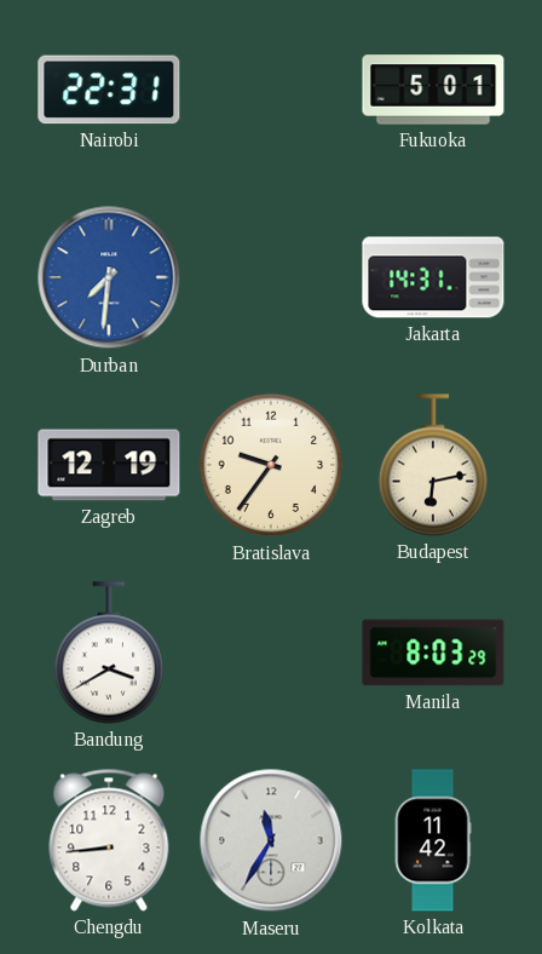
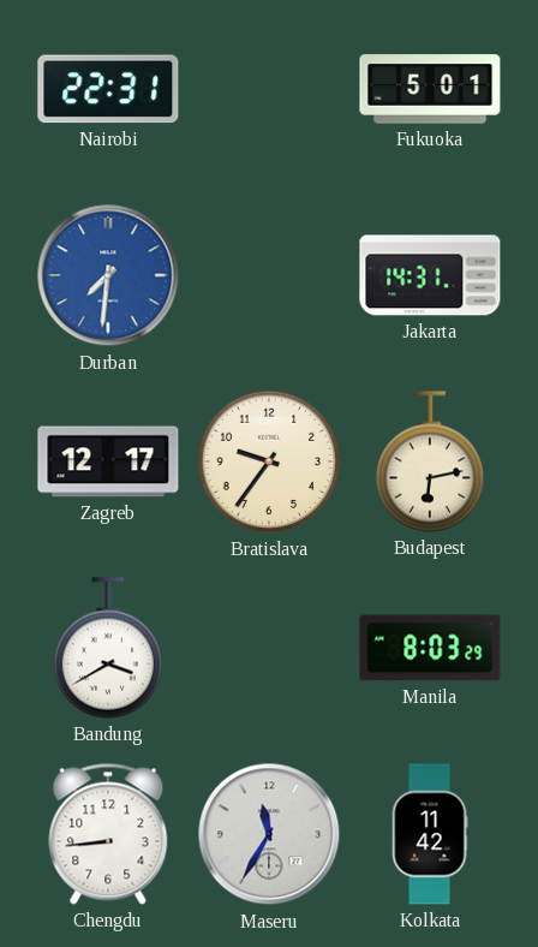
Zagreb: 12:19 -> 12:17 (108, 461)
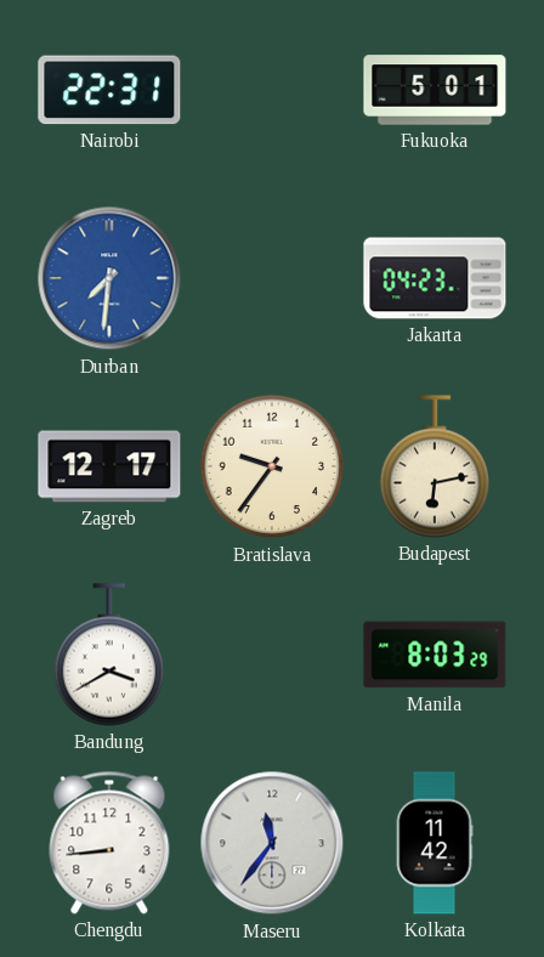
Jakarta: 14:31 -> 04:23 (435, 278)
Maseru: 11:35 -> 11:36 (272, 843)
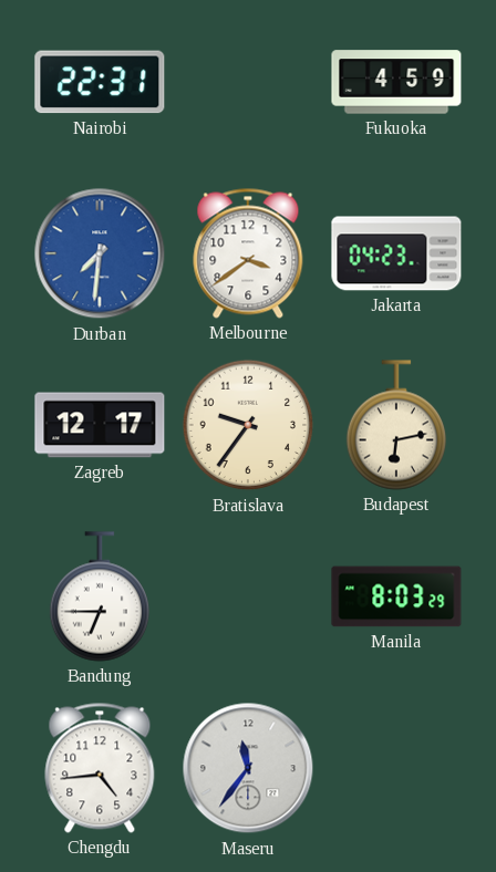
Fukuoka: 5:01 -> 4:59 (396, 82)
Melbourne: none -> 3:39 (248, 253)
Bandung: 3:40 -> 6:45 (99, 596)
Chengdu: 8:44 -> 4:44 (100, 768)
Kolkata: 11:42 -> none (435, 843)
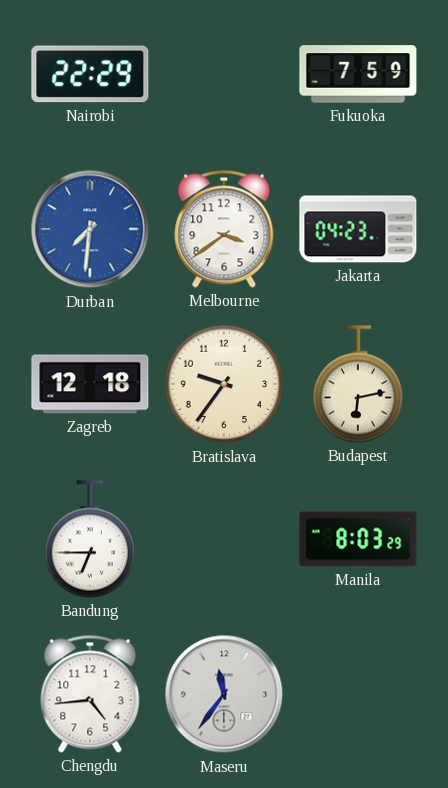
Nairobi: 22:31 -> 22:29 (90, 74)
Fukuoka: 4:59 -> 7:59 (358, 74)
Zagreb: 12:17 -> 12:18 (90, 384)
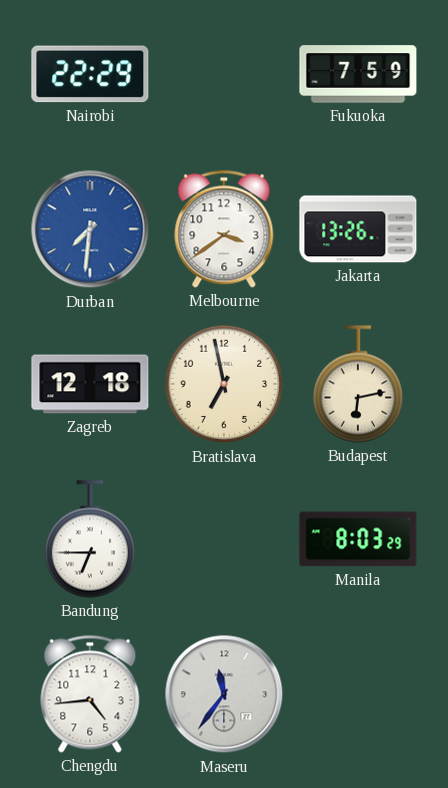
Jakarta: 04:23 -> 13:26 (358, 229)
Bratislava: 9:36 -> 6:58 (224, 384)
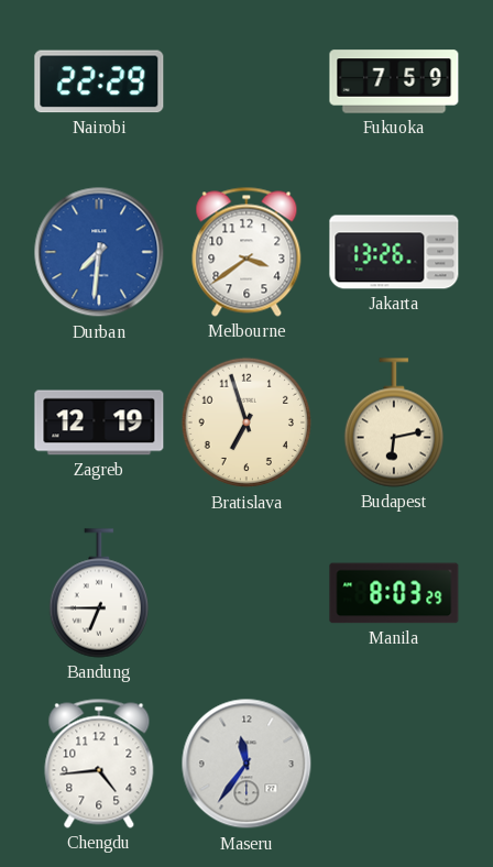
Zagreb: 12:18 -> 12:19 (99, 422)
Bratislava: 6:58 -> 6:57 (246, 422)
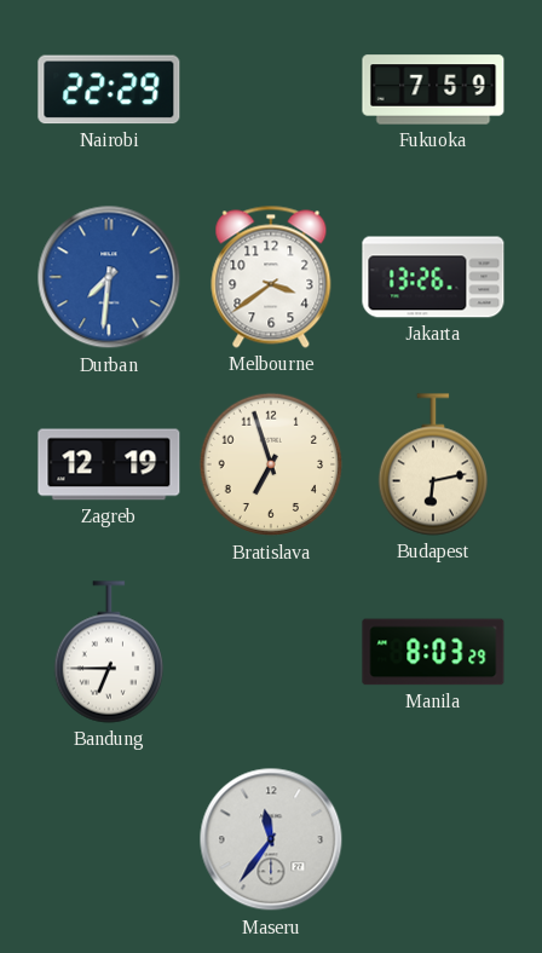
Chengdu: 4:44 -> none (99, 764)
